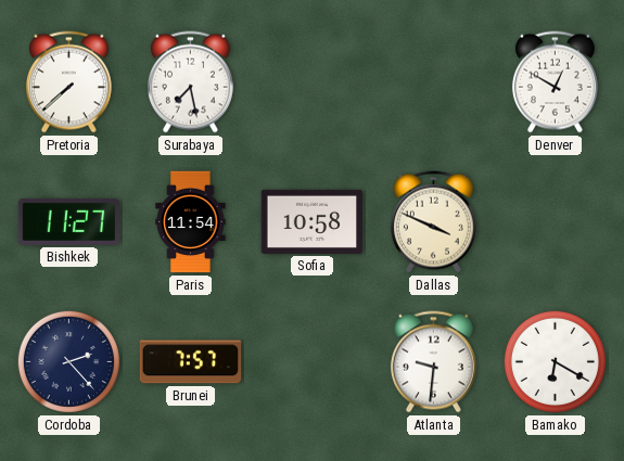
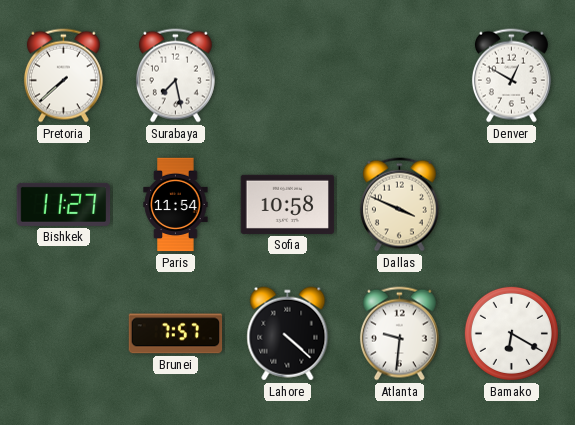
Cordoba: 2:23 -> none (68, 361)
Lahore: none -> 4:22 (288, 334)
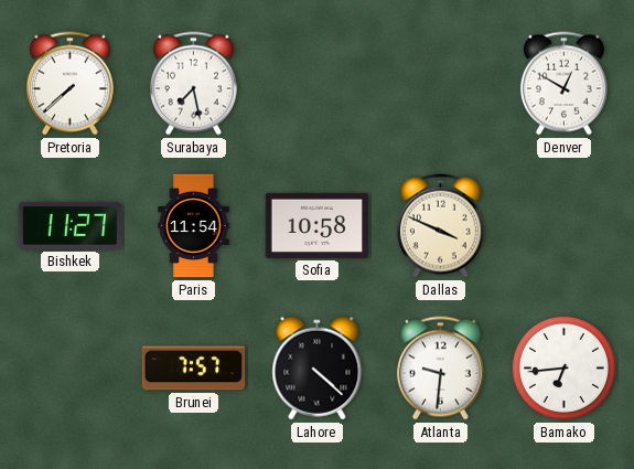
Bamako: 6:20 -> 6:44 (563, 367)
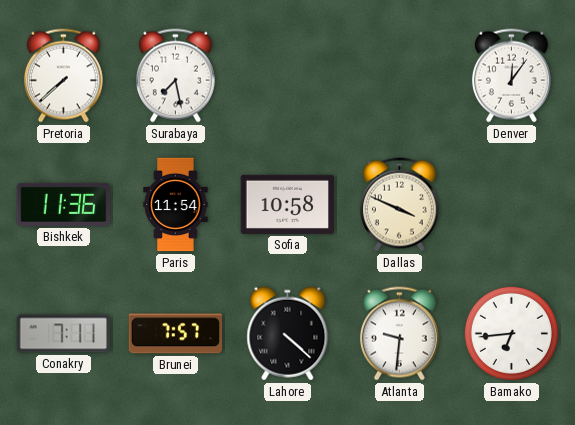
Denver: 12:50 -> 12:06 (511, 76)
Bishkek: 11:27 -> 11:36 (64, 204)
Conakry: none -> 7:11 (63, 334)
